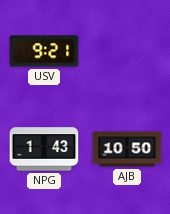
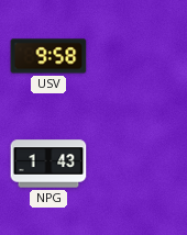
USV: 9:21 -> 9:58 (48, 56)
AJB: 10:50 -> none (127, 149)
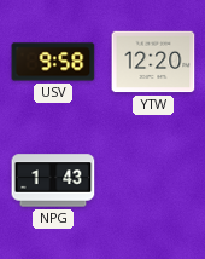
YTW: none -> 12:20 (153, 62)
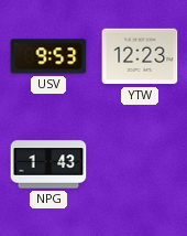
USV: 9:58 -> 9:53 (48, 56)
YTW: 12:20 -> 12:23 (140, 56)
